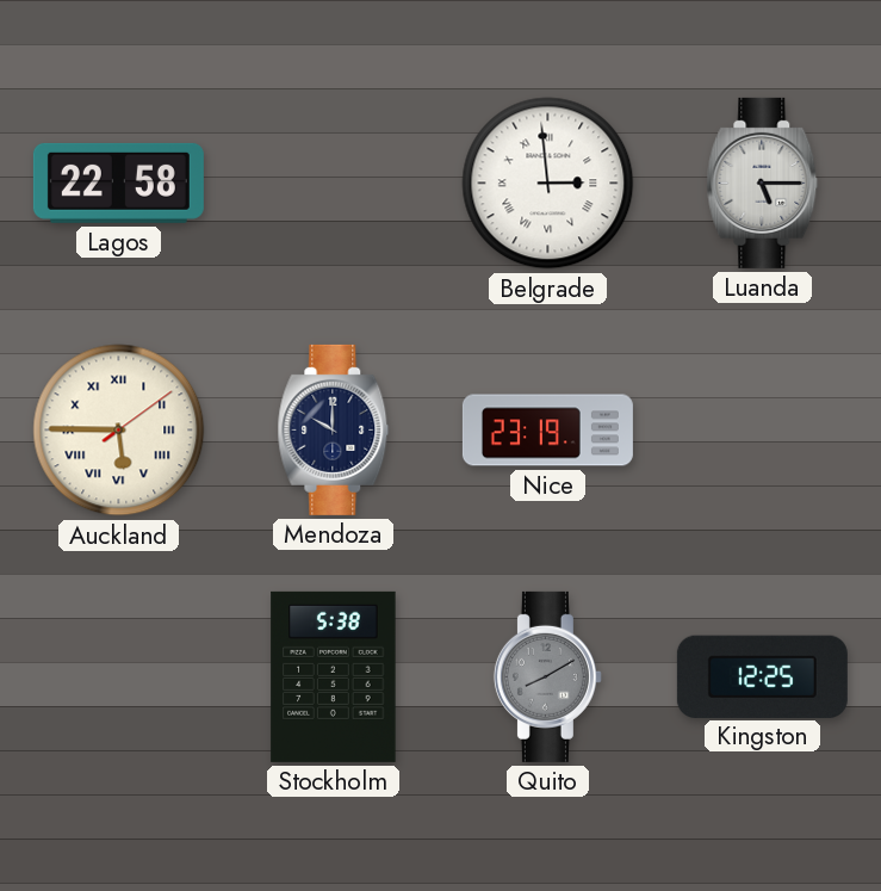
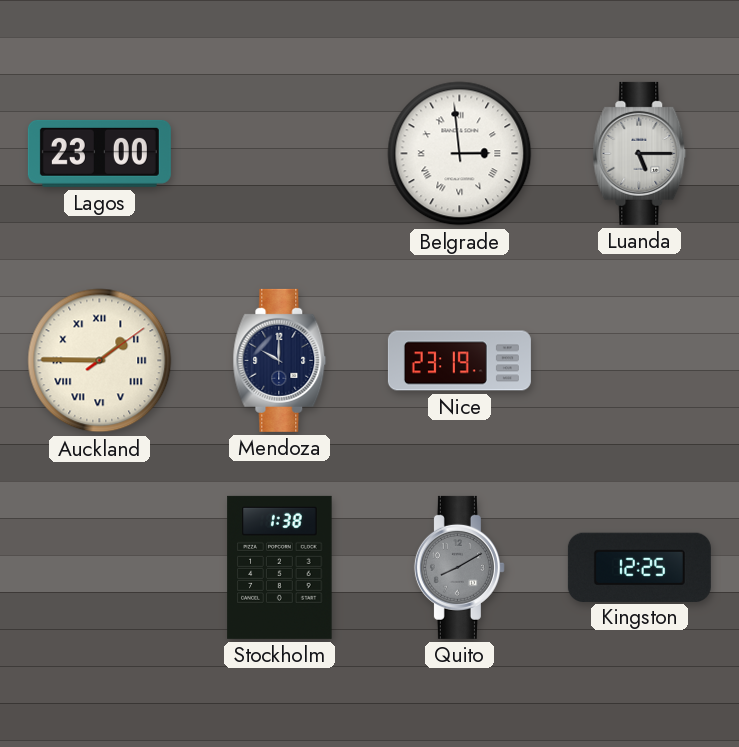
Lagos: 22:58 -> 23:00 (99, 153)
Auckland: 5:45 -> 1:45 (100, 361)
Stockholm: 5:38 -> 1:38 (280, 567)
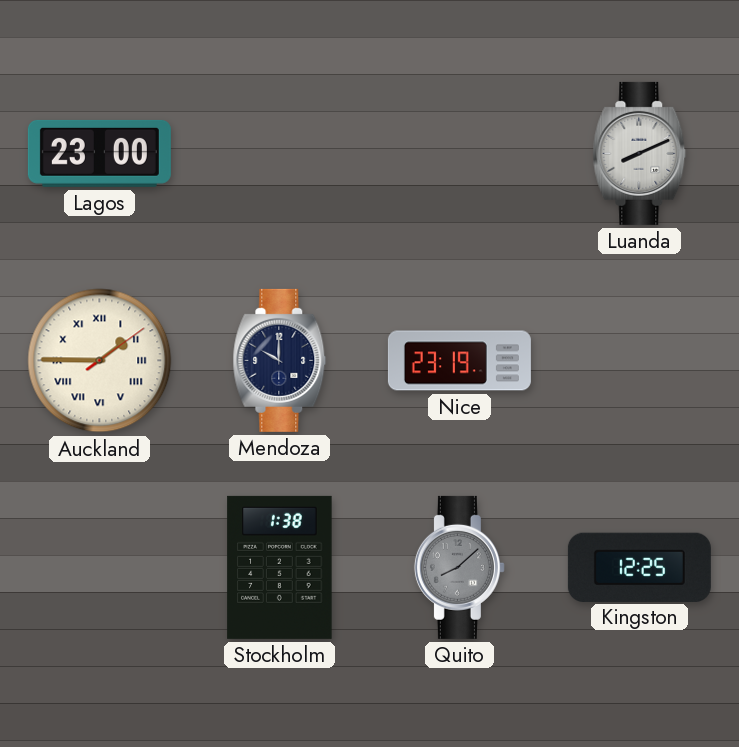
Belgrade: 2:59 -> none (460, 154)
Luanda: 5:15 -> 8:11 (640, 153)
Quito: 8:10 -> 8:08 (459, 567)
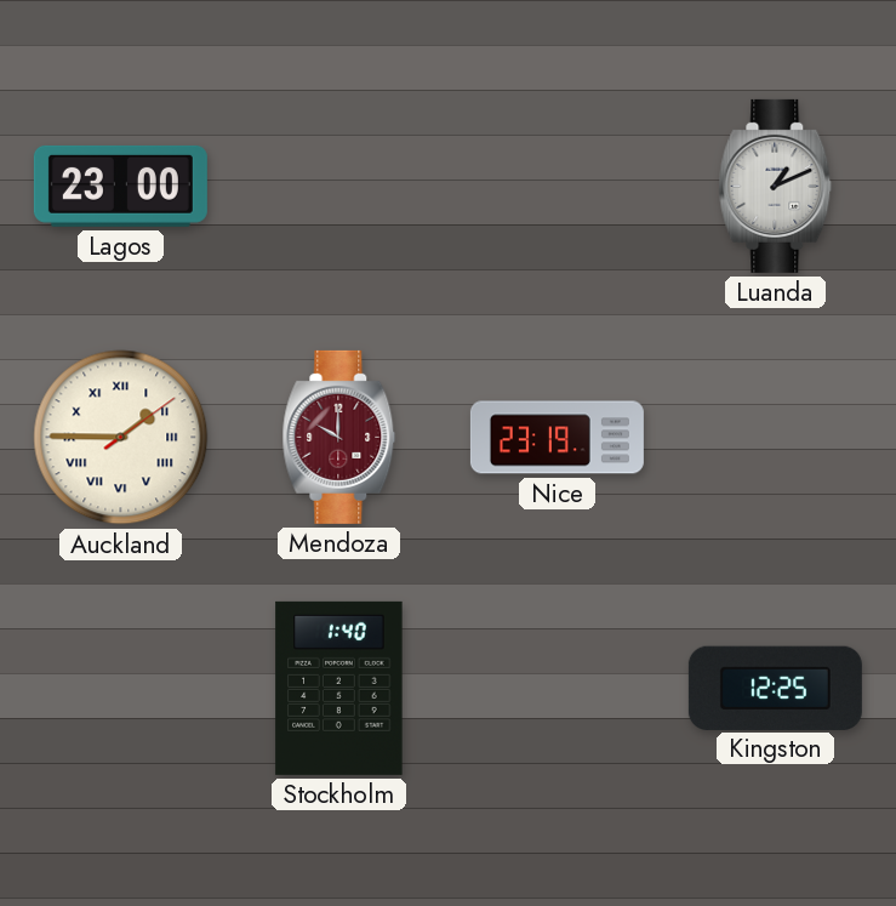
Luanda: 8:11 -> 1:11 (776, 186)
Mendoza dial: navy -> burgundy (339, 437)
Stockholm: 1:38 -> 1:40 (339, 688)
Quito: 8:08 -> none (459, 567)
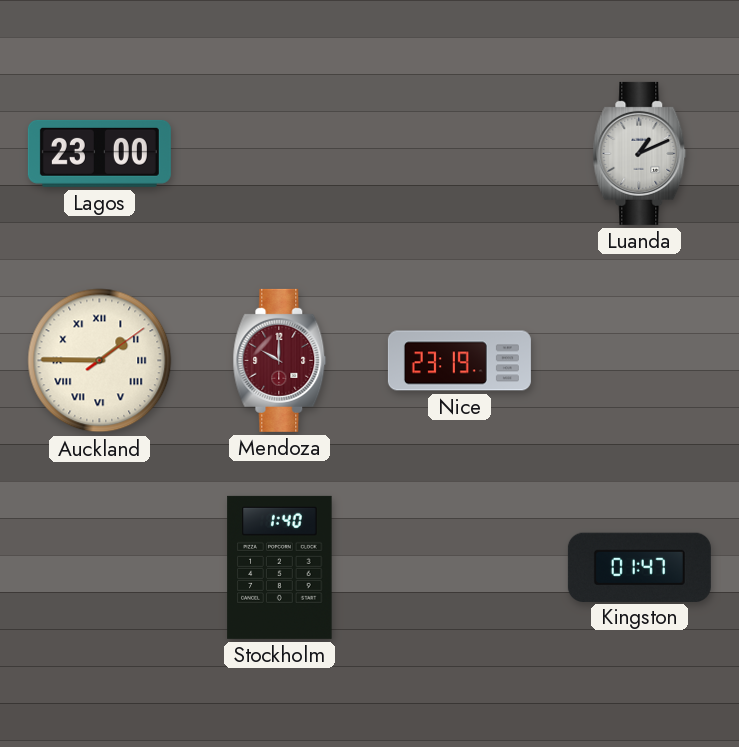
Kingston: 12:25 -> 01:47 (639, 567)
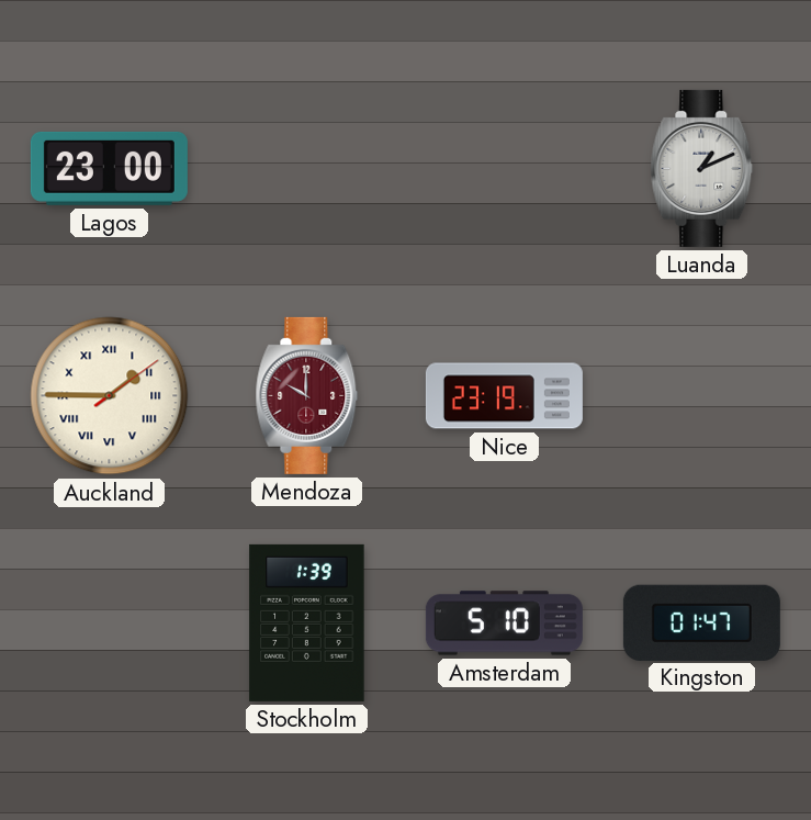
Stockholm: 1:40 -> 1:39 (307, 622)
Amsterdam: none -> 5:10 (504, 624)
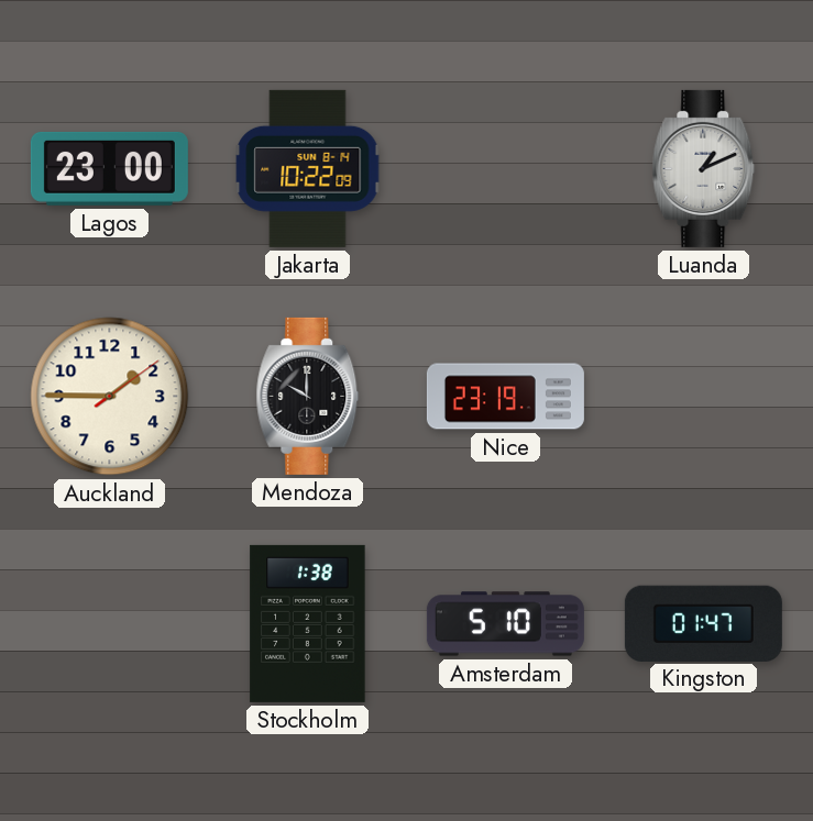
Jakarta: none -> 10:22 (308, 168)
Auckland numerals: Roman -> Arabic (110, 397)
Mendoza dial: burgundy -> black (308, 396)
Stockholm: 1:39 -> 1:38 (308, 623)
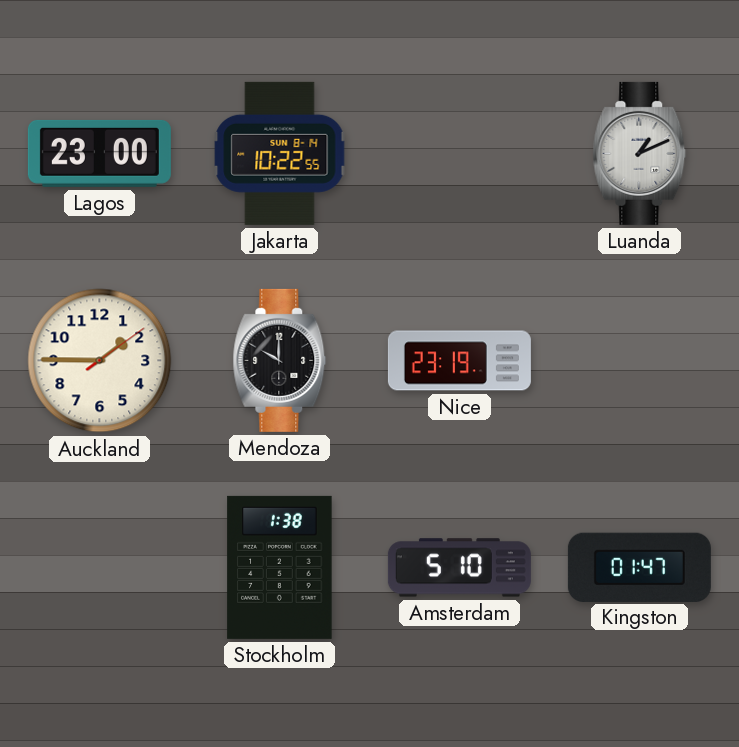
Jakarta: 10:22:09 -> 10:22:55 (280, 153)
